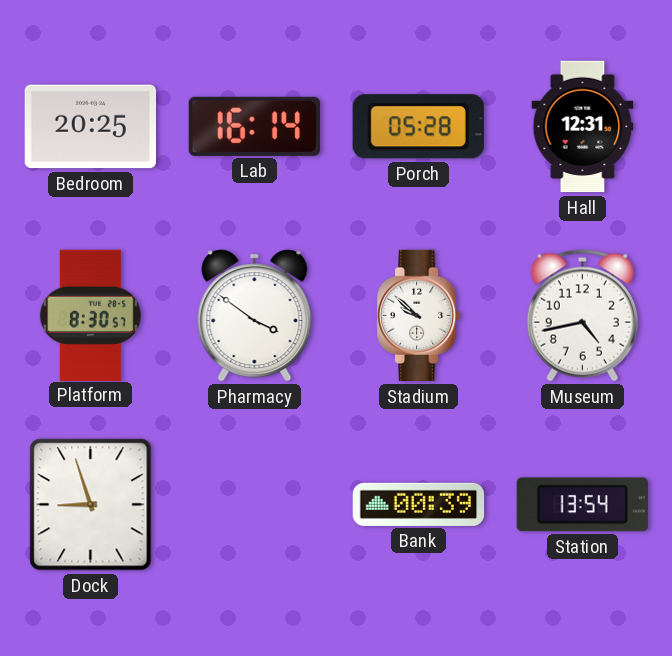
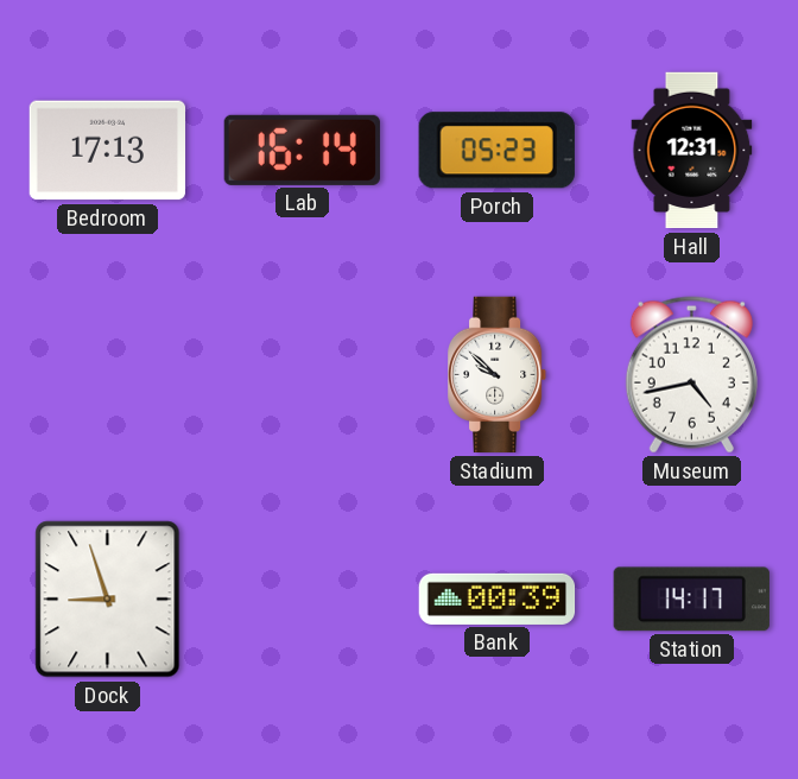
Bedroom: 20:25 -> 17:13 (107, 151)
Porch: 05:28 -> 05:23 (496, 151)
Platform: 8:30 -> none (90, 315)
Pharmacy: 3:51 -> none (255, 316)
Station: 13:54 -> 14:17 (691, 600)
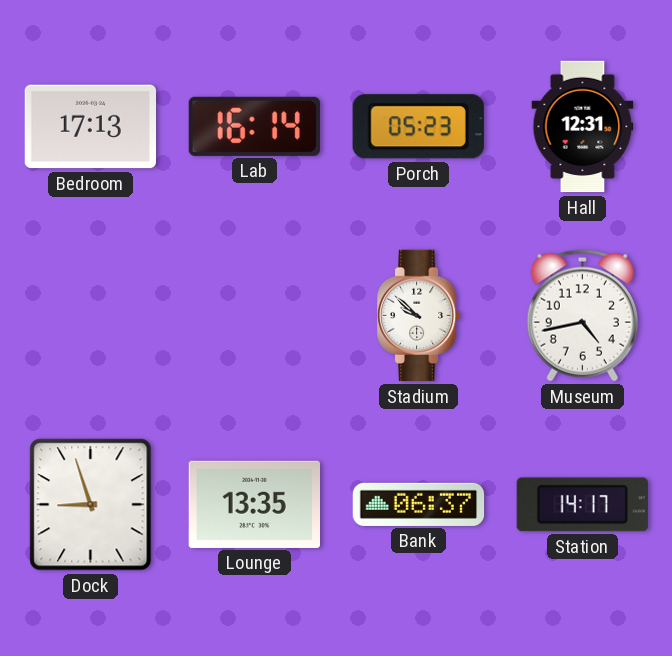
Lounge: none -> 13:35 (254, 504)
Bank: 00:39 -> 06:37 (419, 504)
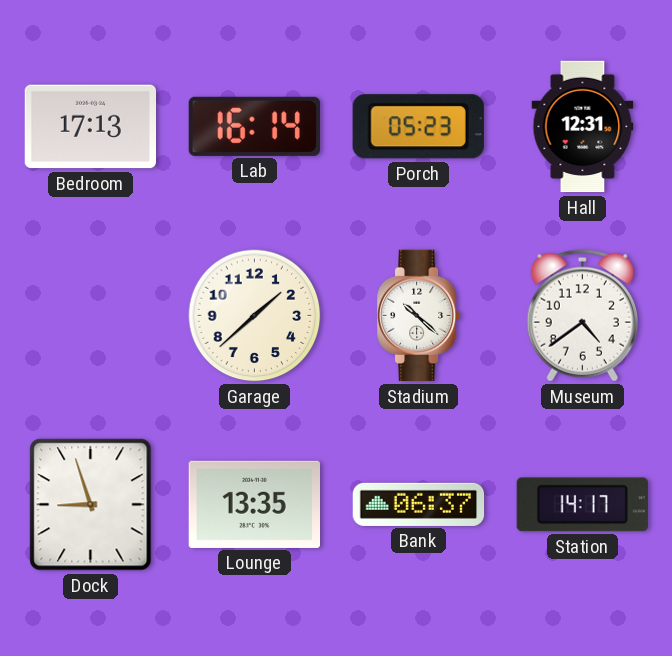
Garage: none -> 1:38 (255, 316)
Stadium: 9:52 -> 10:22 (420, 316)
Museum: 4:43 -> 4:39 (582, 316)
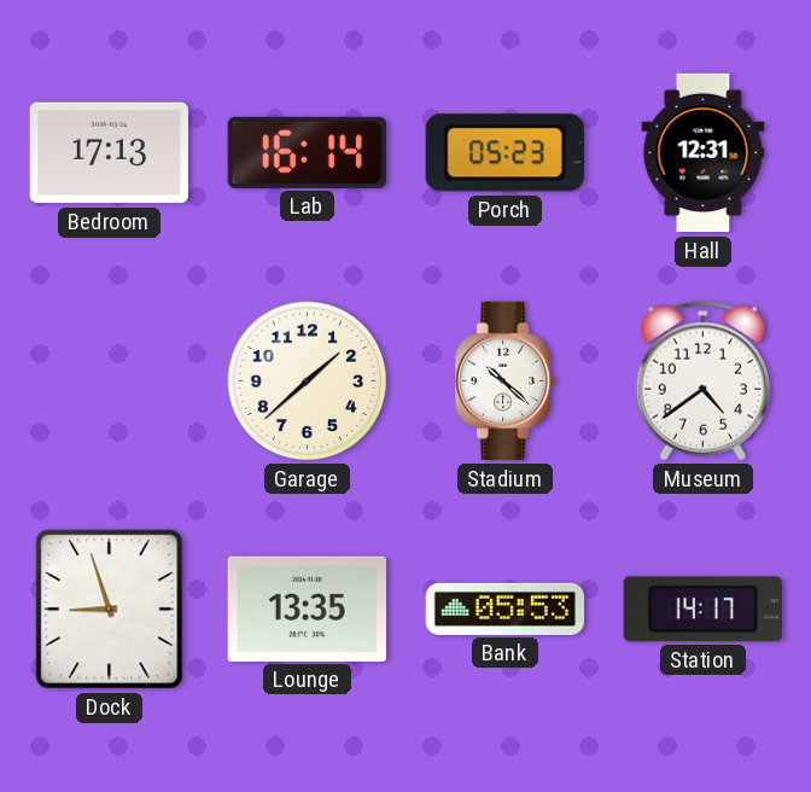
Bank: 06:37 -> 05:53 (506, 608)
